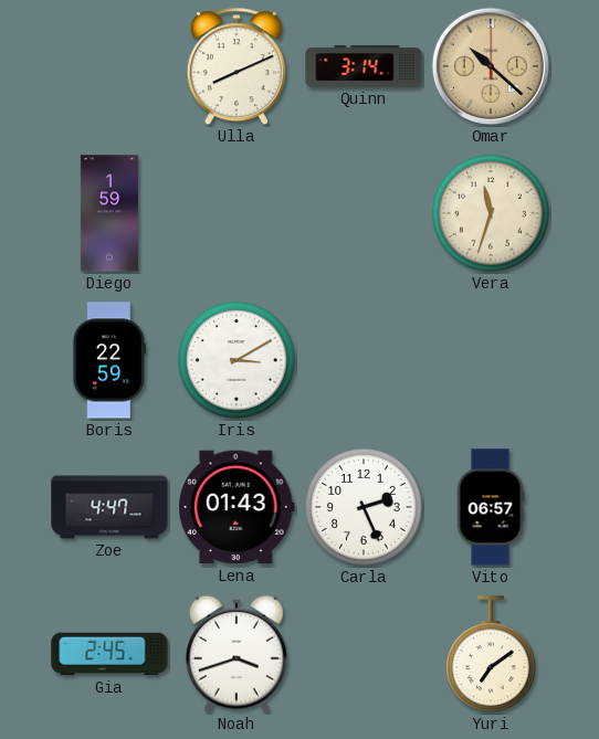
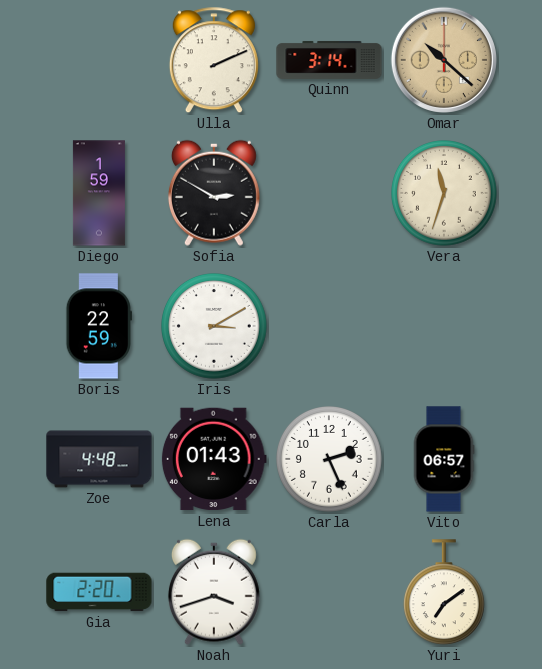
Ulla: 8:11 -> 2:11 (214, 61)
Sofia: none -> 2:50 (214, 193)
Zoe: 4:47 -> 4:48 (99, 459)
Gia: 2:45 -> 2:20 (99, 592)
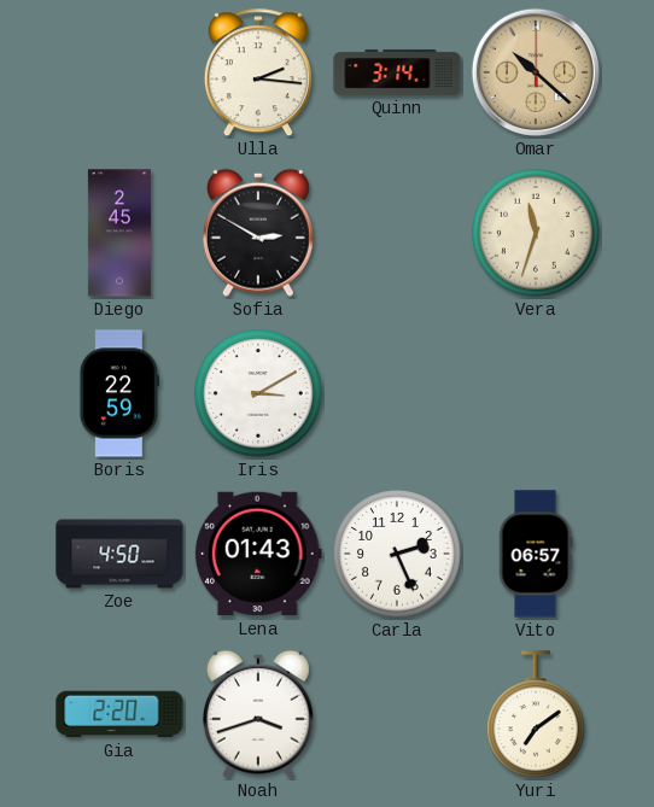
Ulla: 2:11 -> 2:16 (258, 74)
Diego: 1:59 -> 2:45 (119, 233)
Zoe: 4:48 -> 4:50 (119, 554)
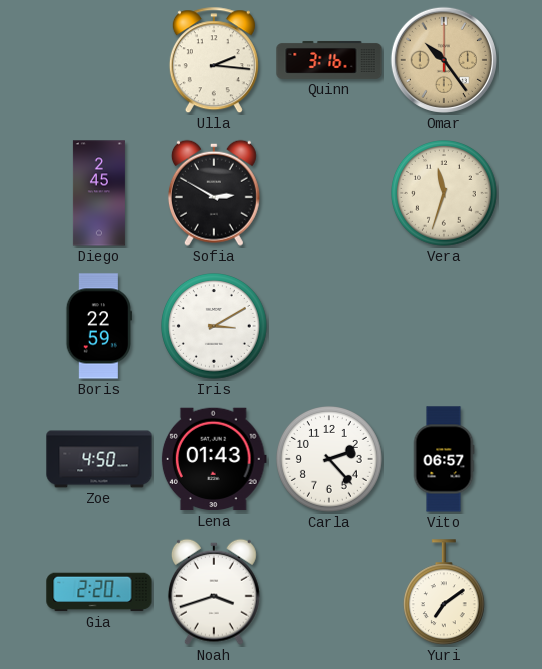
Quinn: 3:14 -> 3:16 (329, 60)
Omar: 10:22 -> 10:24 (444, 60)
Carla: 2:26 -> 2:23 (330, 460)
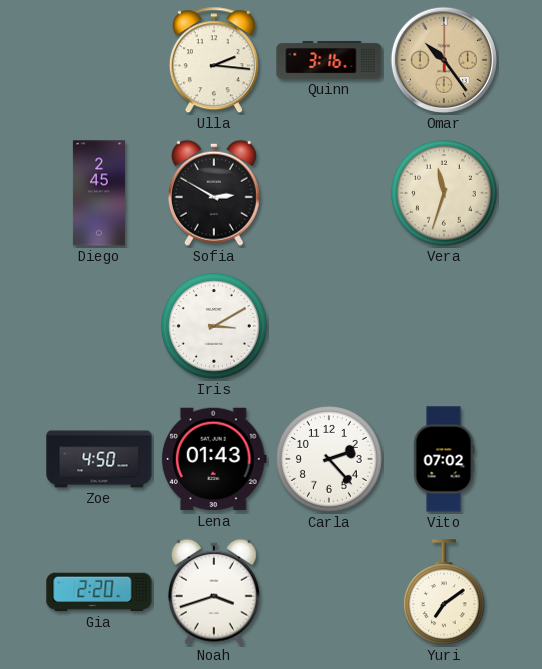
Boris: 22:59 -> none (99, 326)
Vito: 06:57 -> 07:02 (444, 459)
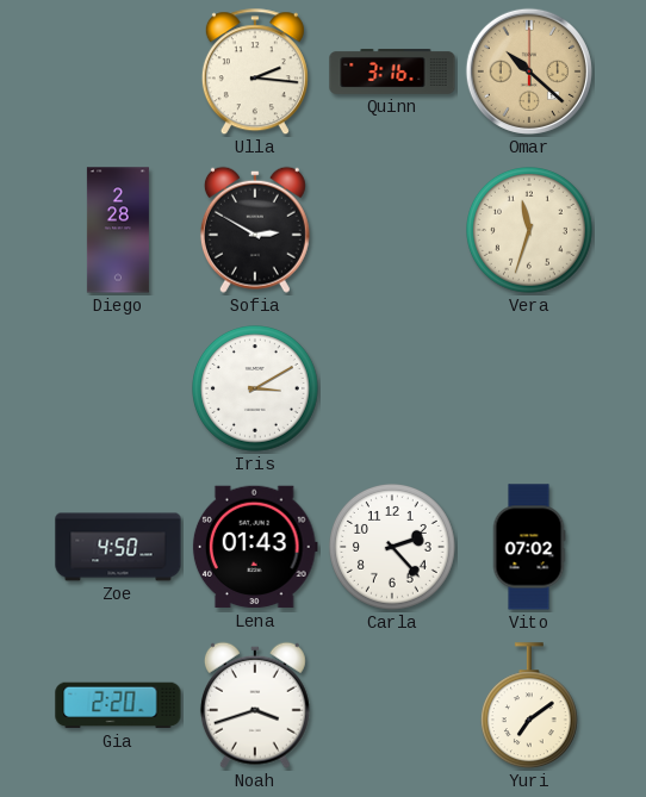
Omar: 10:24 -> 10:22 (529, 71)
Diego: 2:45 -> 2:28 (118, 230)
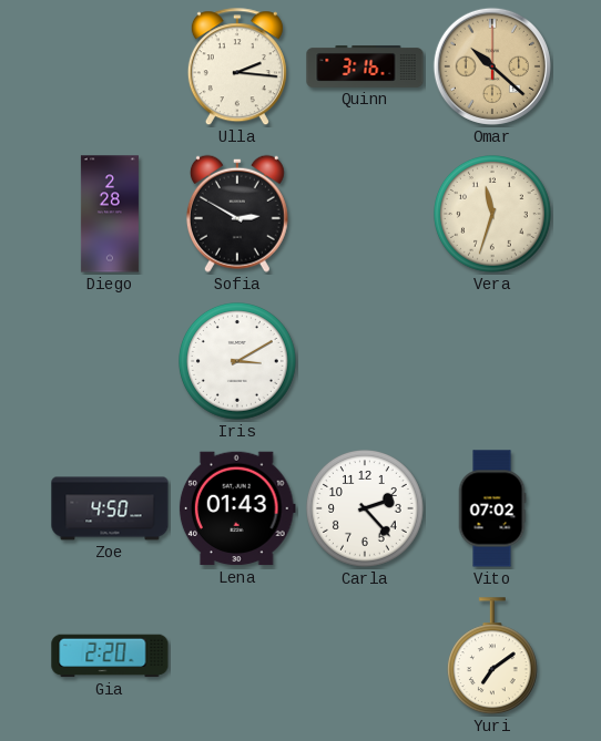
Noah: 3:42 -> none (255, 705)
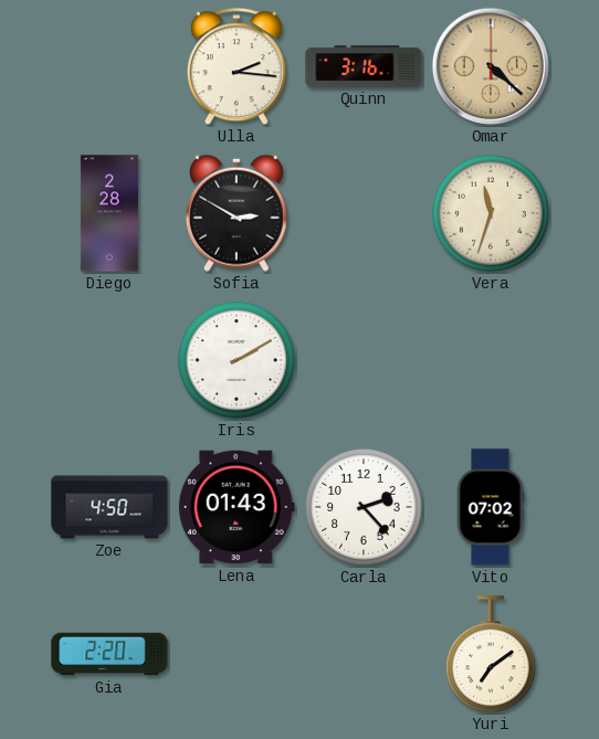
Omar: 10:22 -> 4:22 (491, 66)
Iris: 3:10 -> 2:10 (238, 361)
